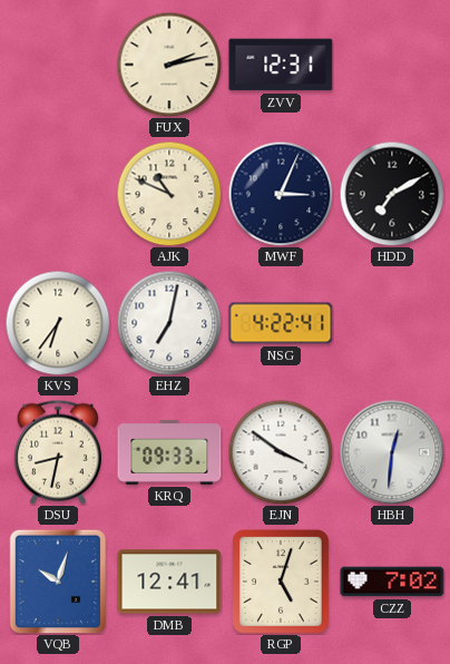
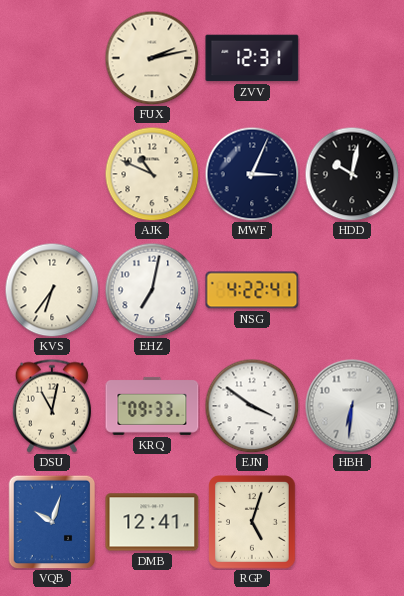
HDD: 7:10 -> 10:02 (352, 174)
DSU: 8:32 -> 11:02 (52, 406)
HBH: 12:31 -> 6:31 (352, 406)
CZZ: 7:02 -> none (392, 582)
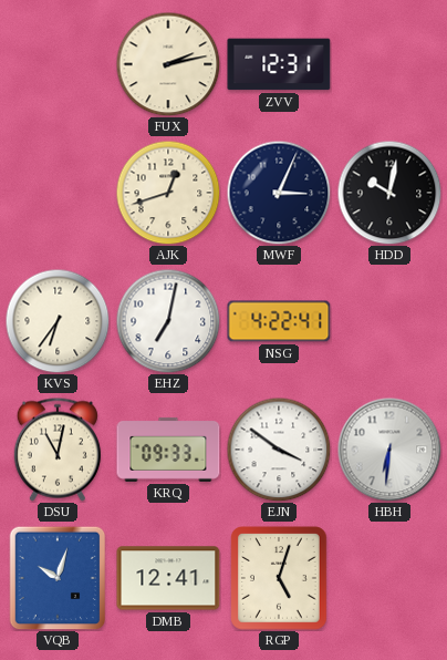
AJK: 10:49 -> 12:42 (168, 193)
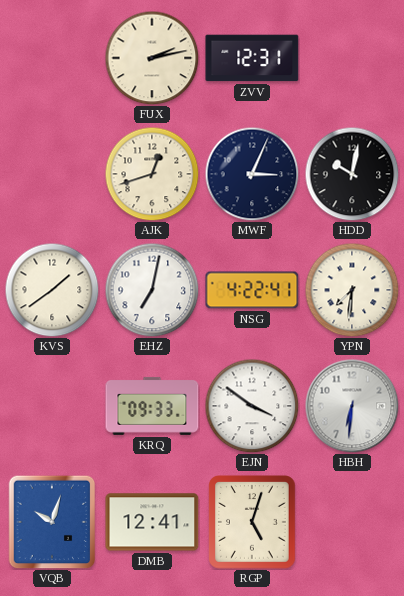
KVS: 6:36 -> 1:39 (52, 290)
YPN: none -> 7:31 (352, 290)
DSU: 11:02 -> none (58, 450)
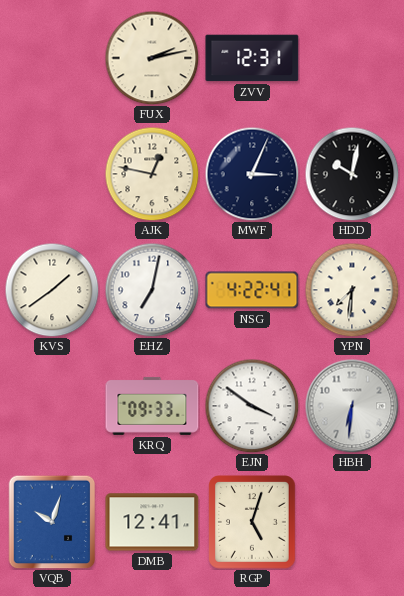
AJK: 12:42 -> 12:47 (152, 174)
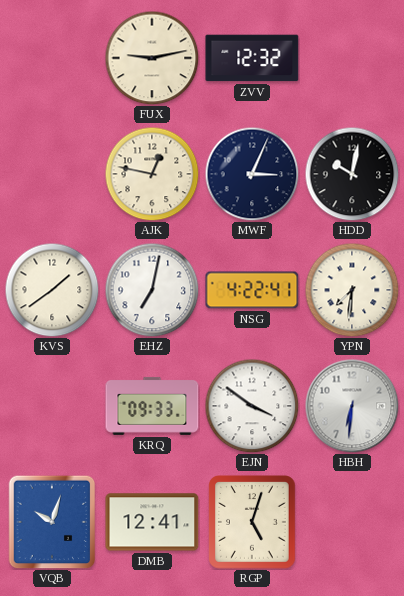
FUX: 2:13 -> 9:13 (152, 58)
ZVV: 12:31 -> 12:32 (252, 58)
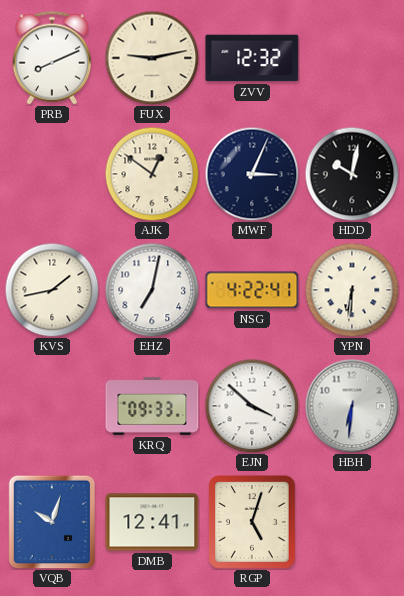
PRB: none -> 8:11 (52, 58)
AJK: 12:47 -> 12:51 (152, 174)
KVS: 1:39 -> 1:43 (52, 290)
YPN: 7:31 -> 6:31 (352, 290)
EJN: 3:51 -> 3:52 (252, 406)
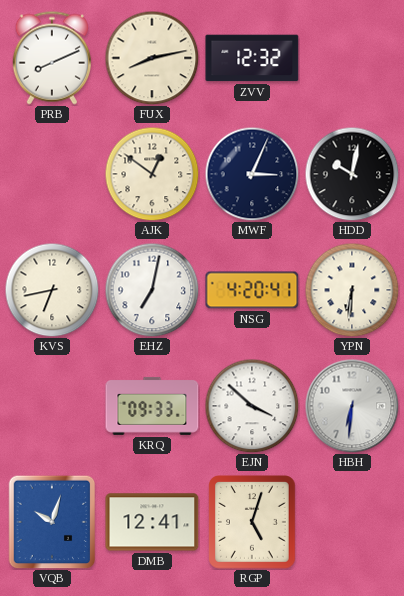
FUX: 9:13 -> 8:13 (152, 58)
KVS: 1:43 -> 6:43 (52, 290)
NSG: 4:22 -> 4:20 (252, 290)
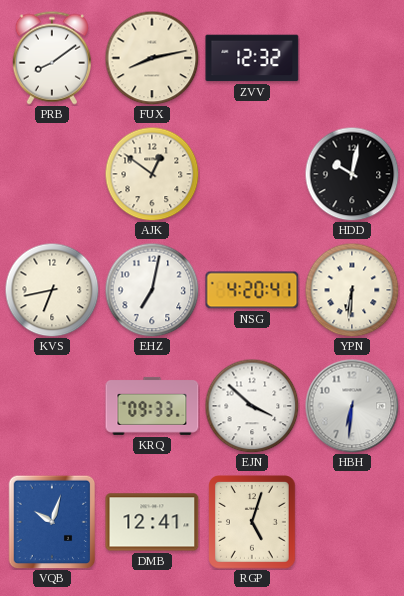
PRB: 8:11 -> 8:09 (52, 58)
MWF: 3:04 -> none (252, 174)
